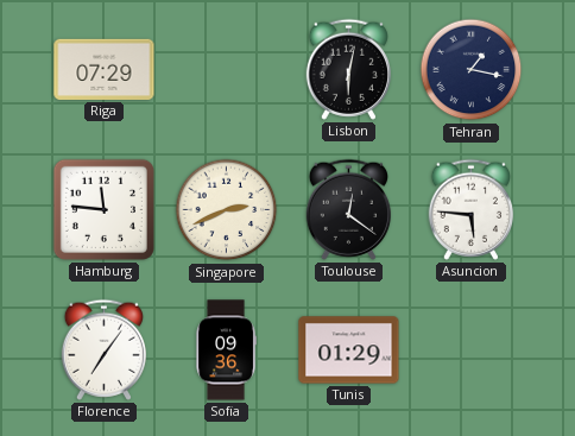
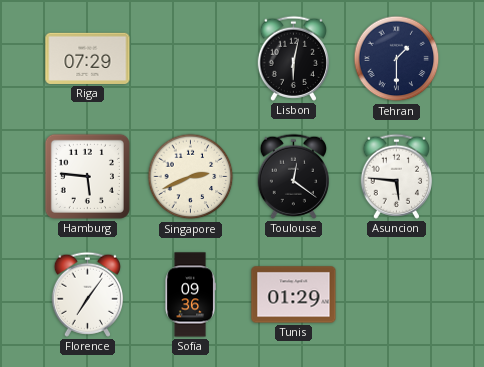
Tehran: 1:17 -> 1:30 (397, 59)
Hamburg: 11:46 -> 5:46 (87, 176)
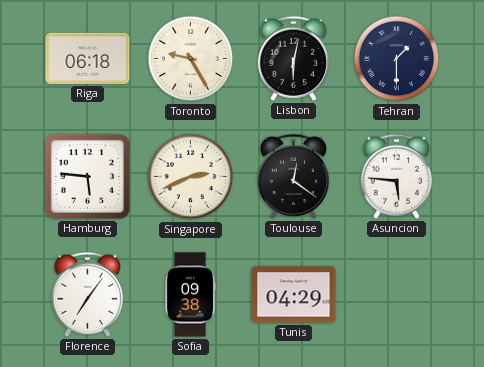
Riga: 07:29 -> 06:18 (88, 58)
Toronto: none -> 9:25 (191, 59)
Sofia: 09:36 -> 09:38 (190, 295)
Tunis: 01:29 -> 04:29 (294, 295)
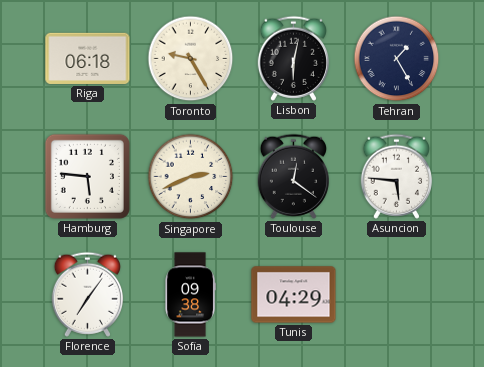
Tehran: 1:30 -> 1:25 (397, 59)
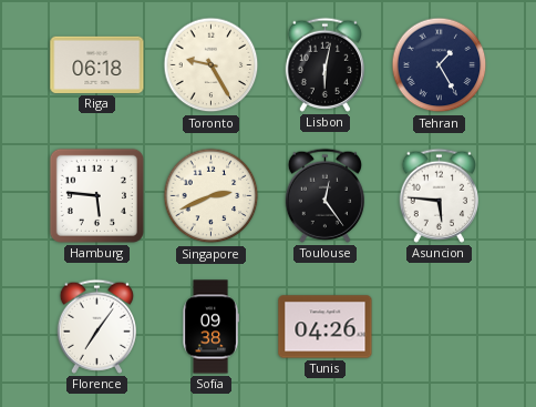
Toulouse: 12:21 -> 12:24 (324, 195)
Tunis: 04:29 -> 04:26 (326, 327)
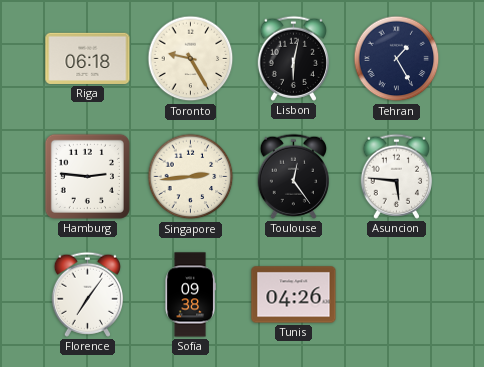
Hamburg: 5:46 -> 2:46 (87, 176)
Singapore: 2:41 -> 2:44 (191, 177)
